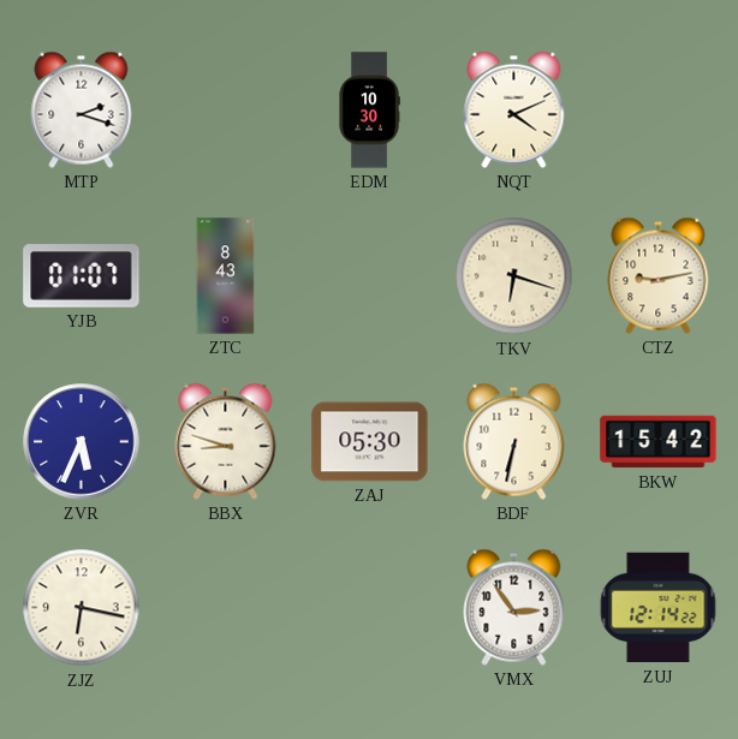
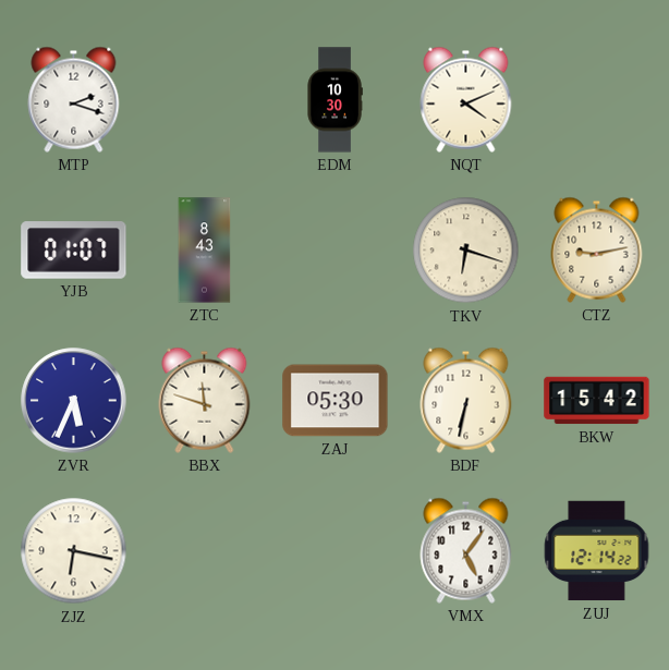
BBX: 8:48 -> 11:48 (205, 400)
VMX: 2:54 -> 5:06 (466, 550)
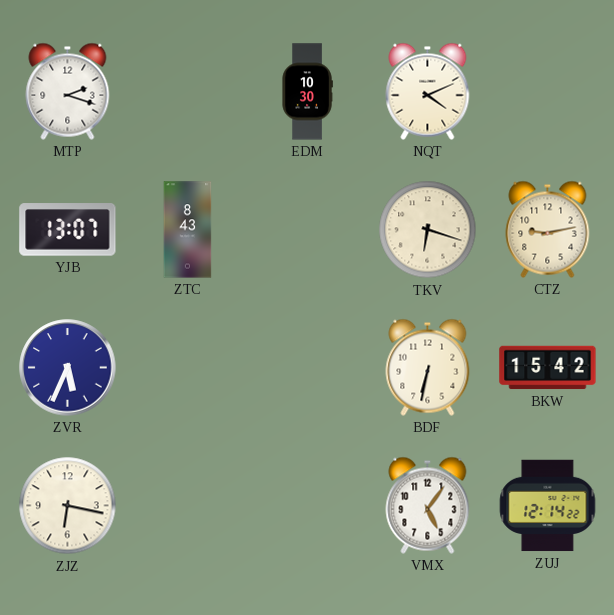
YJB: 01:07 -> 13:07 (68, 230)
BBX: 11:48 -> none (205, 400)
ZAJ: 05:30 -> none (336, 401)
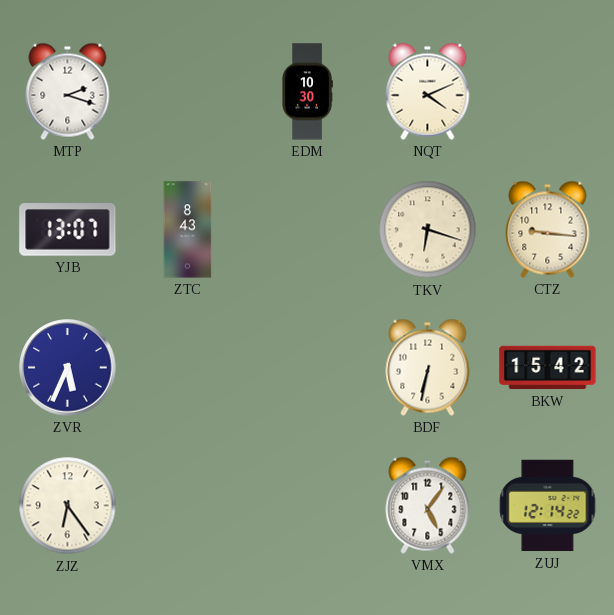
CTZ: 9:13 -> 9:16 (548, 229)
ZJZ: 6:17 -> 6:24 (68, 506)
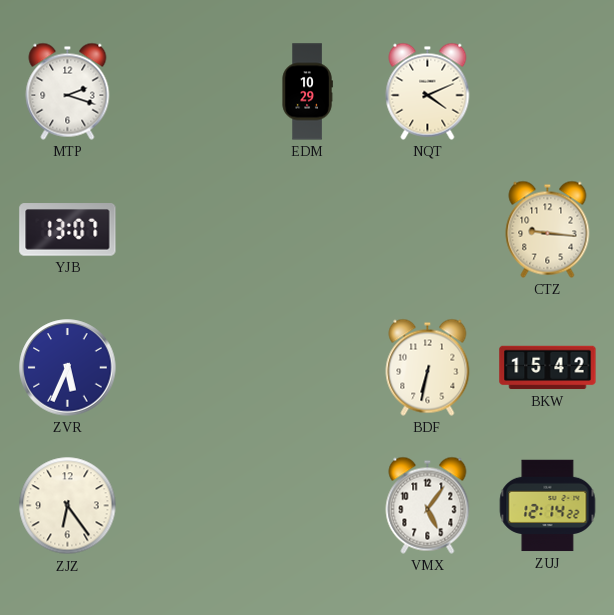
EDM: 10:30 -> 10:29 (307, 92)
ZTC: 8:43 -> none (188, 230)
TKV: 6:18 -> none (428, 230)
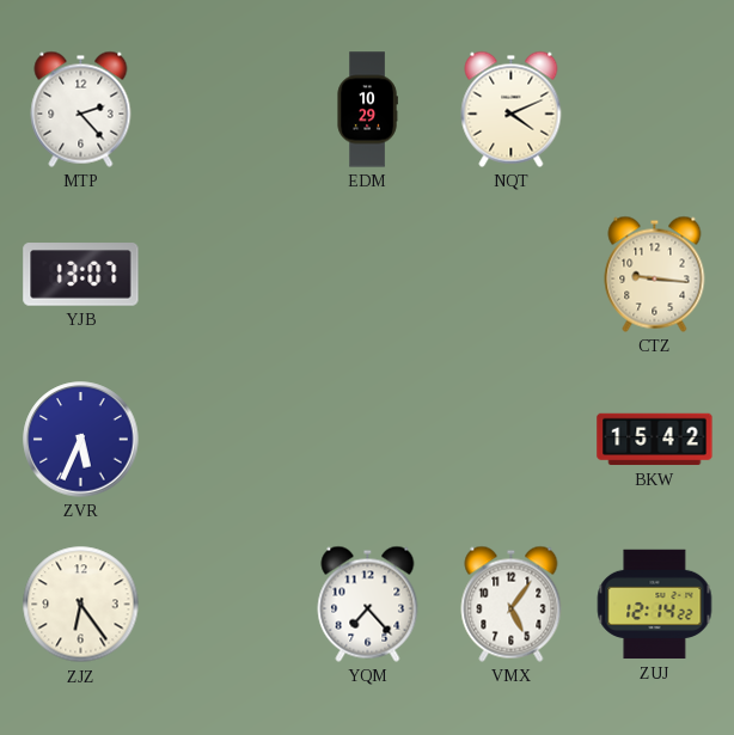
MTP: 2:18 -> 2:23 (81, 109)
BDF: 6:32 -> none (428, 367)
YQM: none -> 7:23 (368, 604)
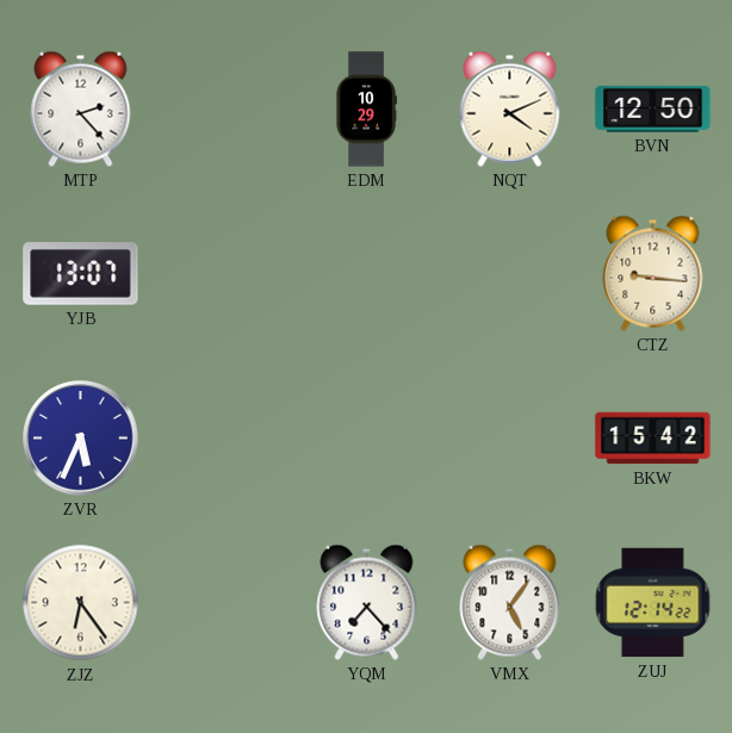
BVN: none -> 12:50 (653, 108)
